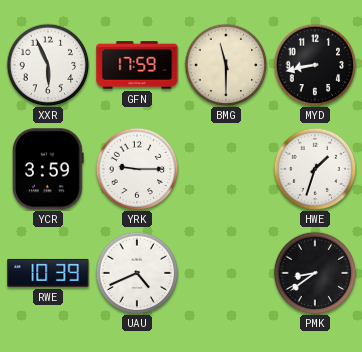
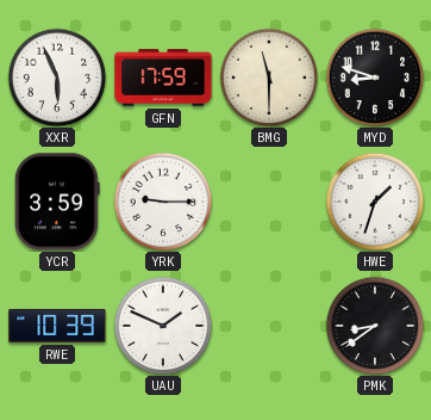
MYD: 8:43 -> 8:48 (375, 78)
UAU: 4:41 -> 1:49 (163, 326)
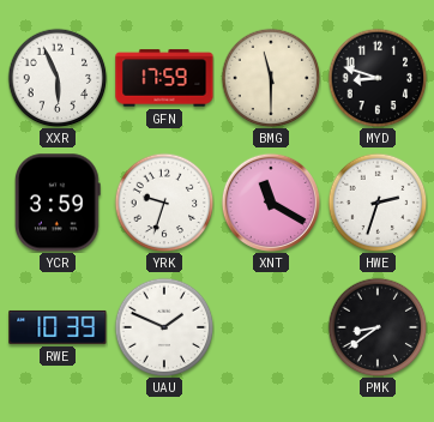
YRK: 9:15 -> 9:33 (164, 203)
XNT: none -> 11:20 (270, 201)
HWE: 1:33 -> 2:33 (378, 203)
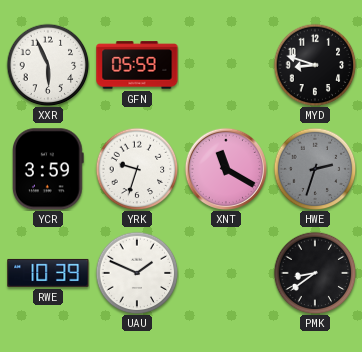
GFN: 17:59 -> 05:59 (137, 65)
BMG: 11:30 -> none (271, 78)
HWE dial: white -> grey (315, 169)
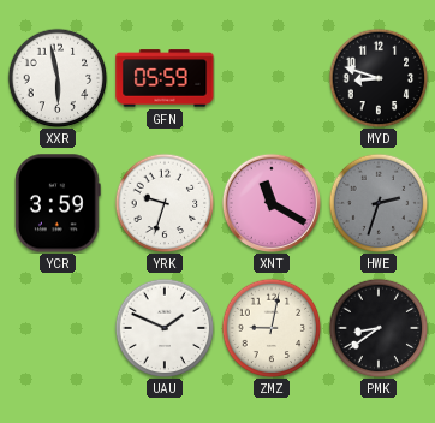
XXR: 5:56 -> 5:58 (58, 78)
RWE: 10:39 -> none (48, 273)
ZMZ: none -> 9:02 (272, 328)
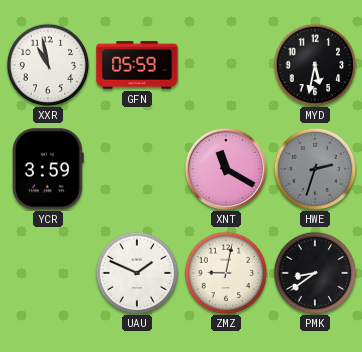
XXR: 5:58 -> 10:58 (48, 65)
MYD: 8:48 -> 5:32 (315, 65)
YRK: 9:33 -> none (165, 203)
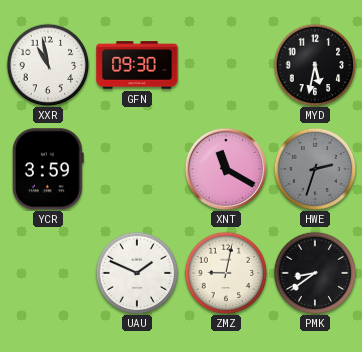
GFN: 05:59 -> 09:30 (137, 65)
